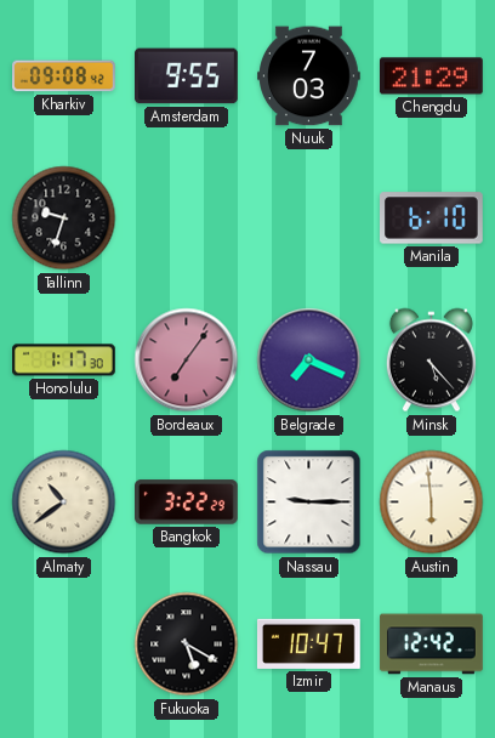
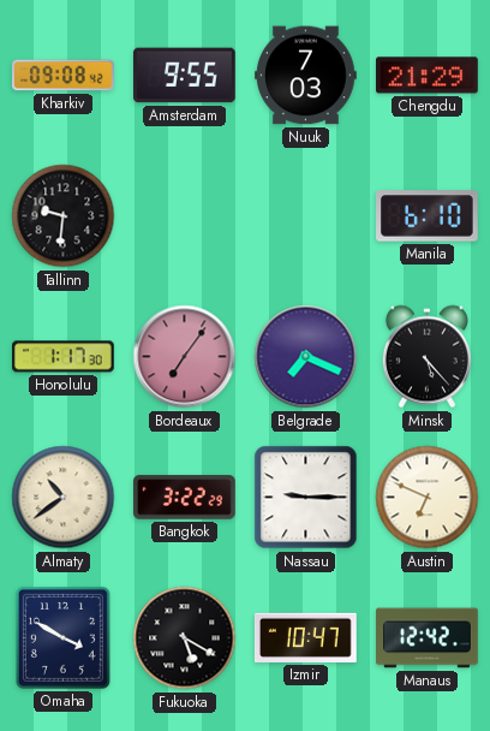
Tallinn: 9:33 -> 9:31 (64, 216)
Austin: 5:59 -> 6:49 (428, 498)
Omaha: none -> 3:50 (62, 637)
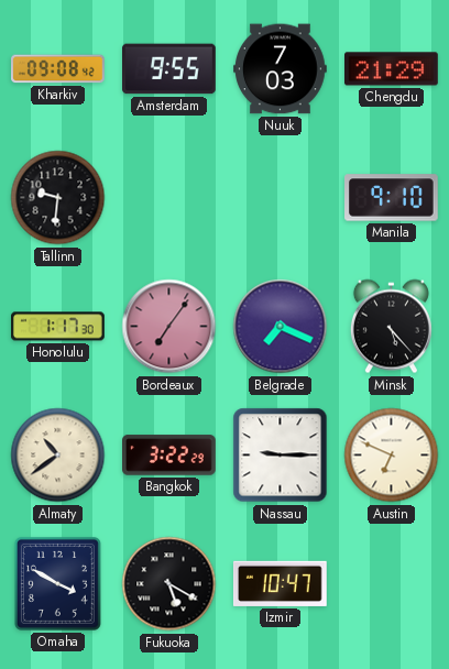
Manila: 6:10 -> 9:10 (392, 198)
Manaus: 12:42 -> none (428, 638)
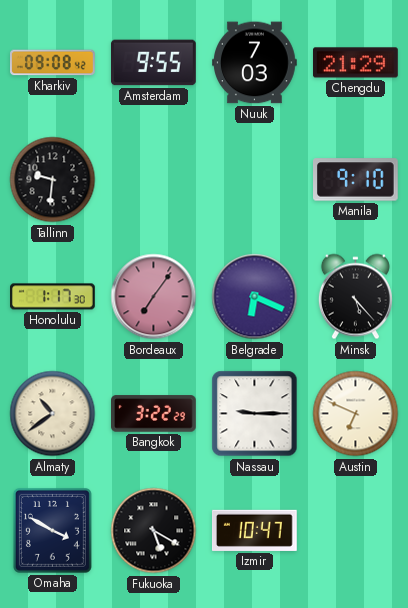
Belgrade: 7:19 -> 6:19 (255, 297)
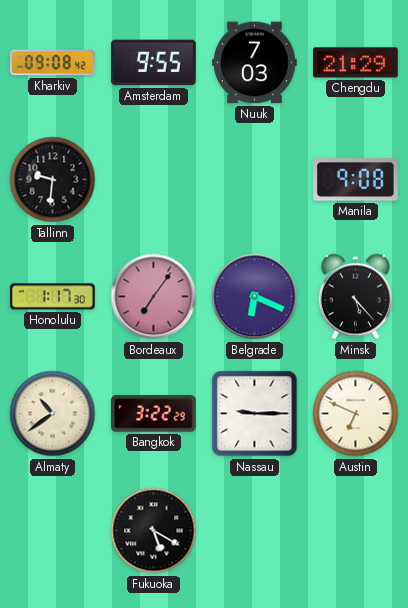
Manila: 9:10 -> 9:08 (356, 180)
Omaha: 3:50 -> none (52, 530)
Izmir: 10:47 -> none (254, 530)
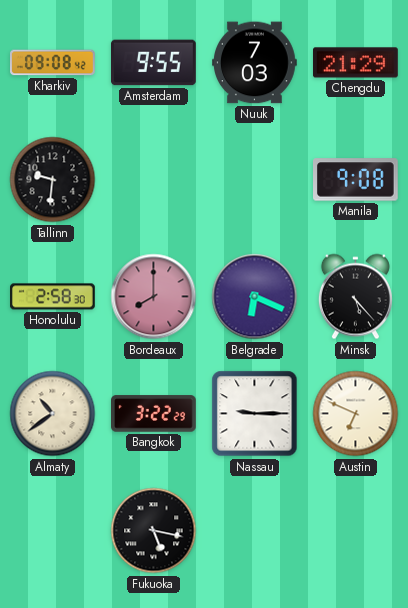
Honolulu: 1:17 -> 2:58 (53, 297)
Bordeaux: 7:06 -> 8:00 (154, 297)
Fukuoka: 5:20 -> 5:17 (154, 531)
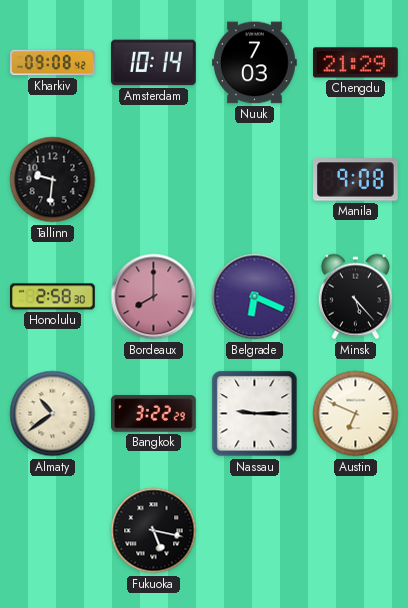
Amsterdam: 9:55 -> 10:14 (154, 63)
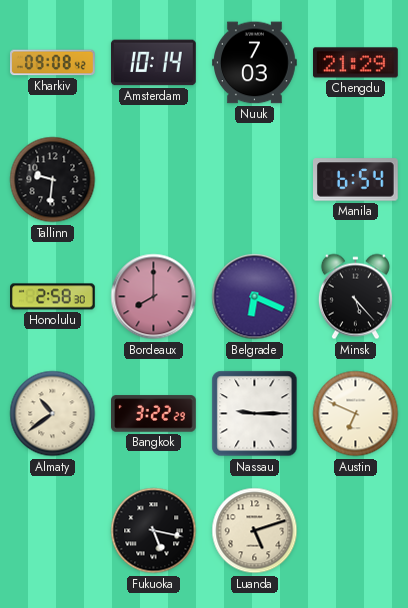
Manila: 9:08 -> 6:54 (356, 180)
Luanda: none -> 5:12 (255, 531)
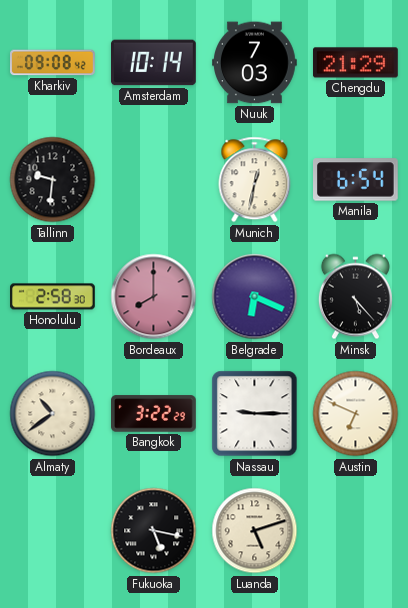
Munich: none -> 12:32 (255, 180)
